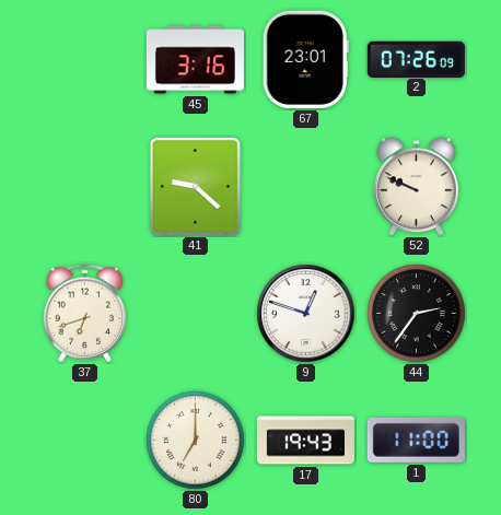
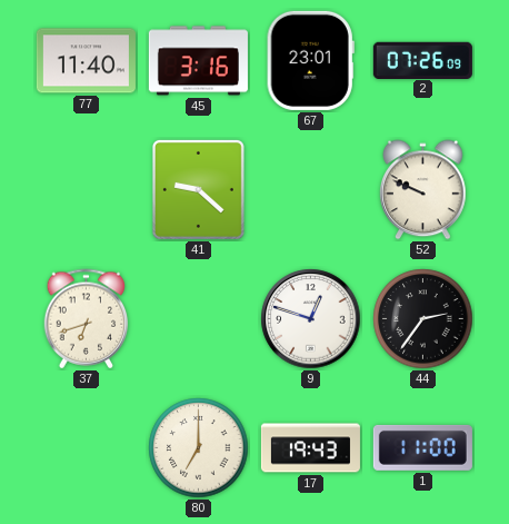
77: none -> 11:40 (86, 61)
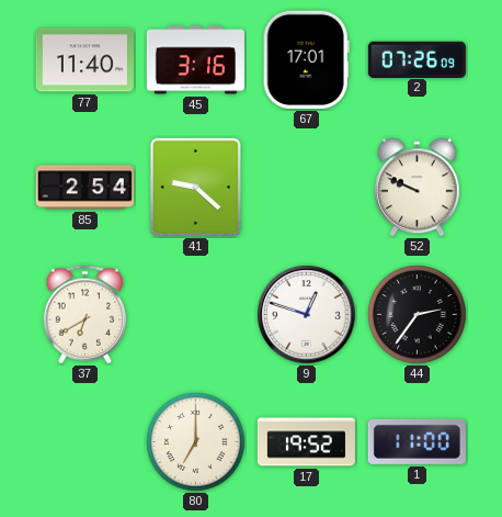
67: 23:01 -> 17:01 (306, 59)
85: none -> 2:54 (84, 188)
37: 6:42 -> 6:40 (85, 315)
17: 19:43 -> 19:52 (306, 442)
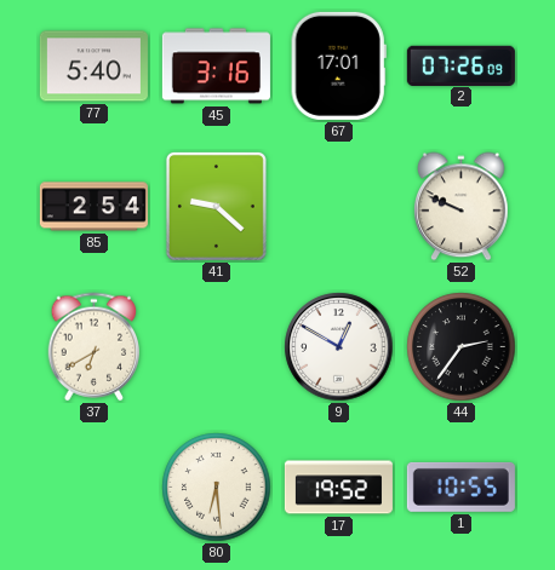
77: 11:40 -> 5:40 (93, 67)
9: 12:48 -> 12:50 (339, 347)
80: 7:00 -> 6:29 (217, 488)
1: 11:00 -> 10:55 (460, 486)
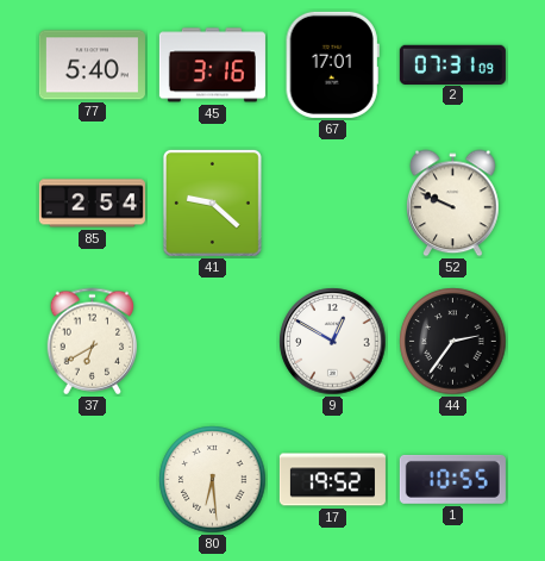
2: 07:26 -> 07:31 (452, 64)
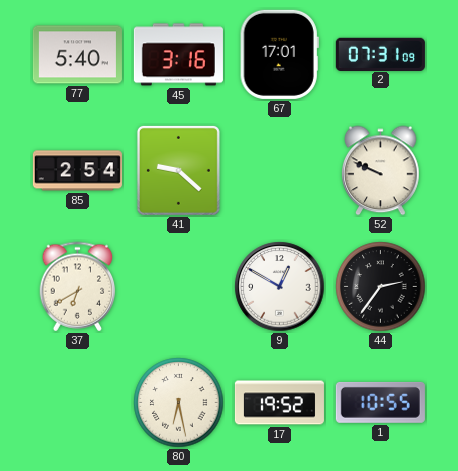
80: 6:29 -> 6:28 (179, 403)
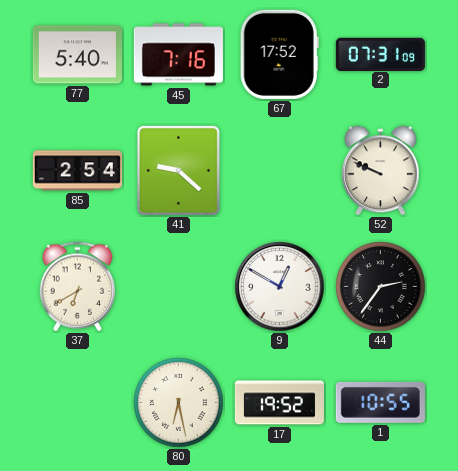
45: 3:16 -> 7:16 (178, 55)
67: 17:01 -> 17:52 (279, 54)
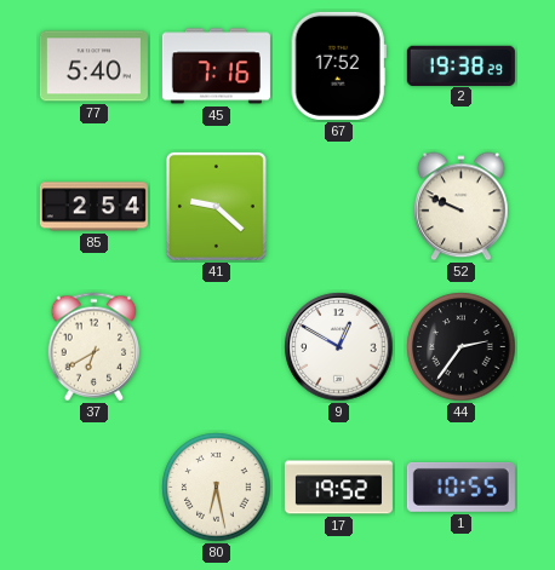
2: 07:31 -> 19:38 (460, 65)
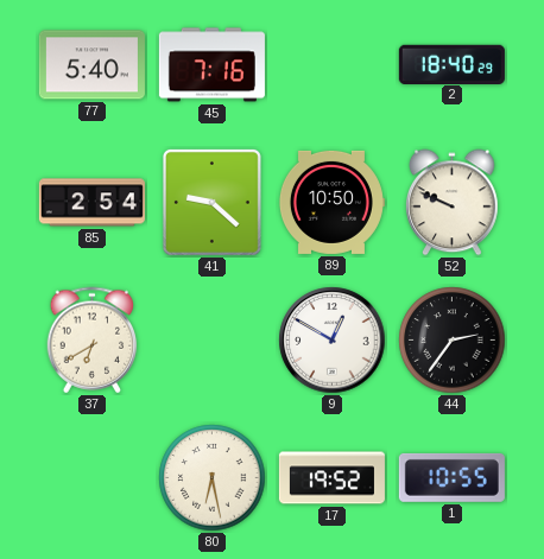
67: 17:52 -> none (338, 65)
2: 19:38 -> 18:40 (451, 64)
89: none -> 10:50 (331, 202)
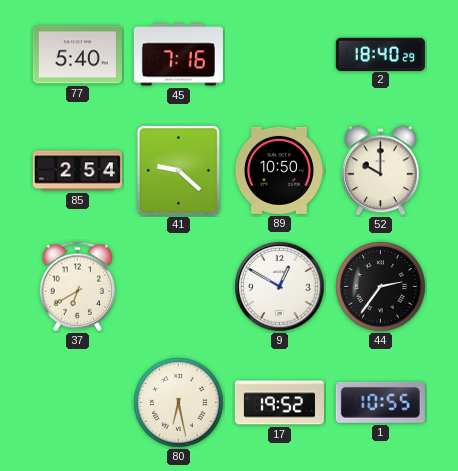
52: 9:49 -> 10:00 (381, 171)
